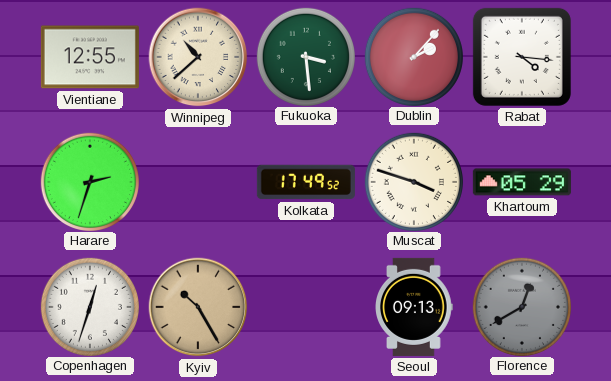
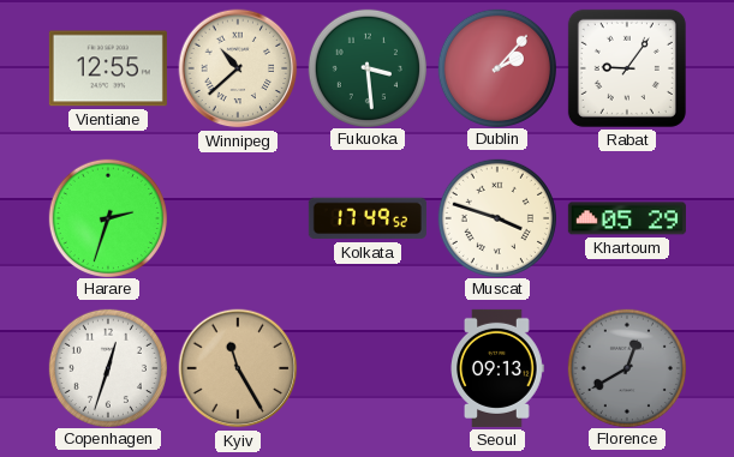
Rabat: 4:16 -> 9:06 (627, 68)
Kyiv: 10:25 -> 11:25 (238, 368)
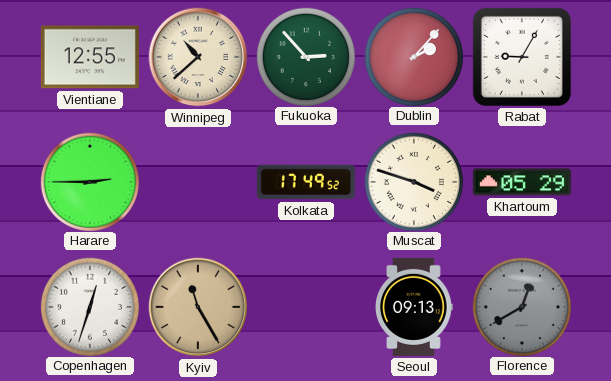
Fukuoka: 3:29 -> 2:53 (305, 56)
Rabat: 9:06 -> 9:05 (522, 57)
Harare: 2:33 -> 2:45 (89, 181)
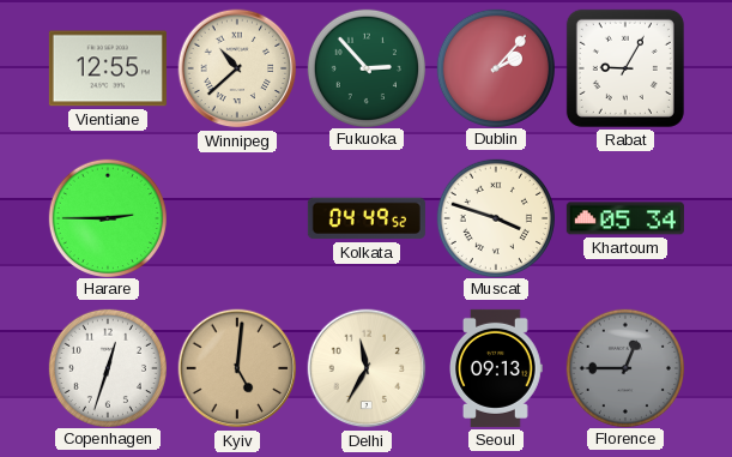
Kolkata: 17:49 -> 04:49 (367, 218)
Khartoum: 05:29 -> 05:34 (625, 218)
Kyiv: 11:25 -> 5:01 (237, 368)
Delhi: none -> 11:35 (367, 368)
Florence: 12:40 -> 12:45 (624, 367)
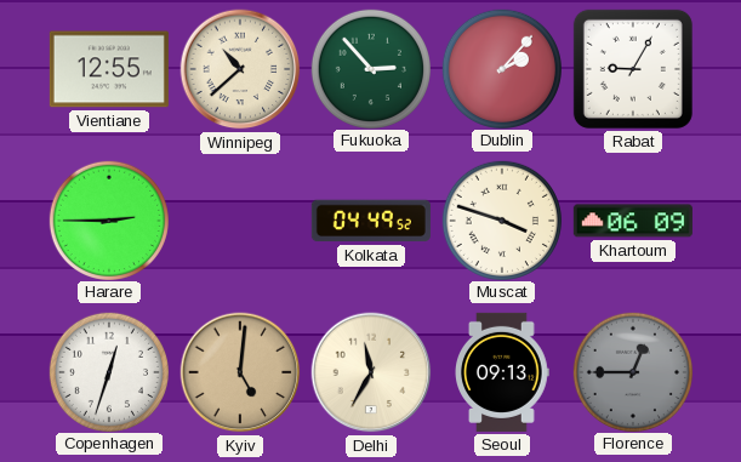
Khartoum: 05:34 -> 06:09 (633, 221)
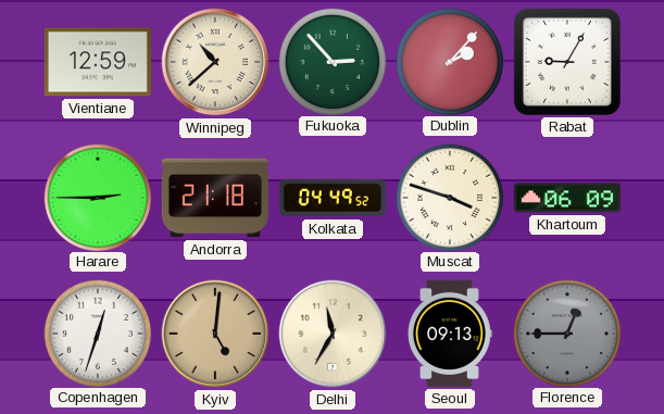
Vientiane: 12:55 -> 12:59 (98, 62)
Andorra: none -> 21:18 (215, 198)
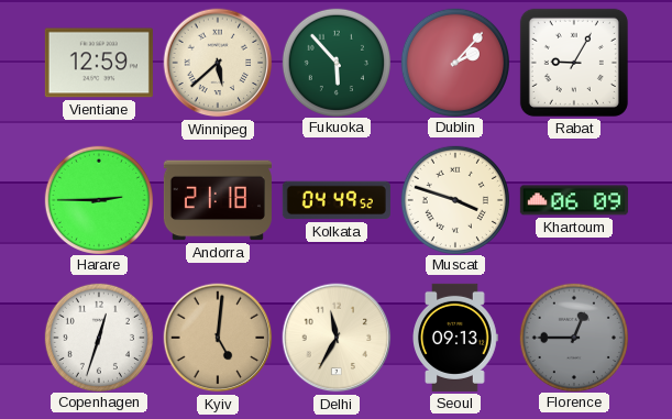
Winnipeg: 10:38 -> 5:38 (218, 63)
Fukuoka: 2:53 -> 5:53 (335, 62)
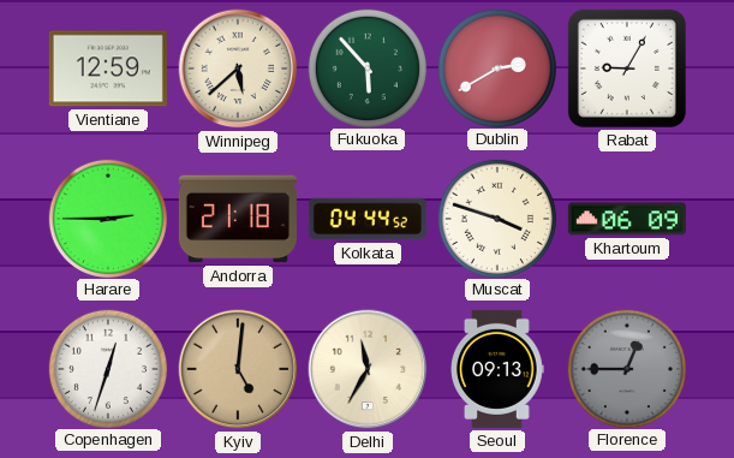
Dublin: 2:07 -> 2:40 (496, 67)
Kolkata: 04:49 -> 04:44 (368, 219)
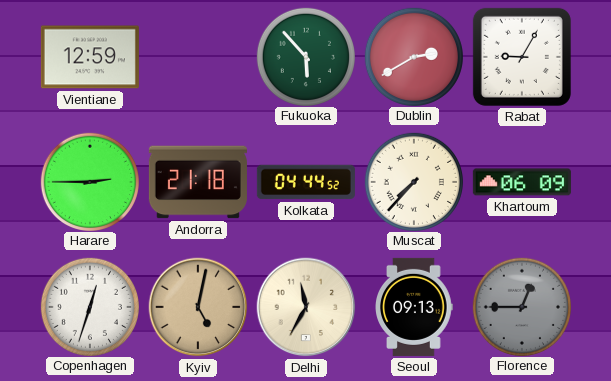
Winnipeg: 5:38 -> none (238, 69)
Muscat: 3:48 -> 7:37 (413, 181)
Kyiv: 5:01 -> 5:02 (198, 307)
